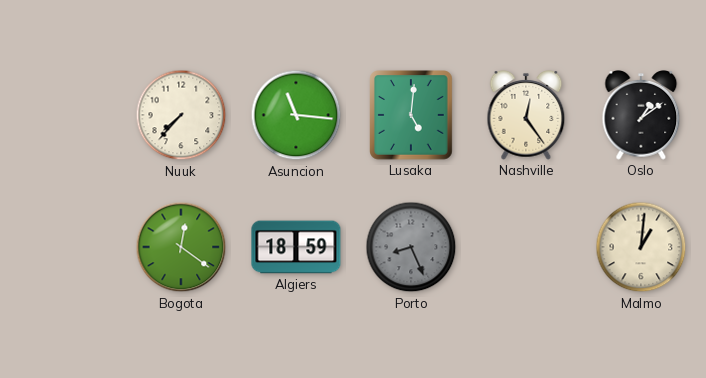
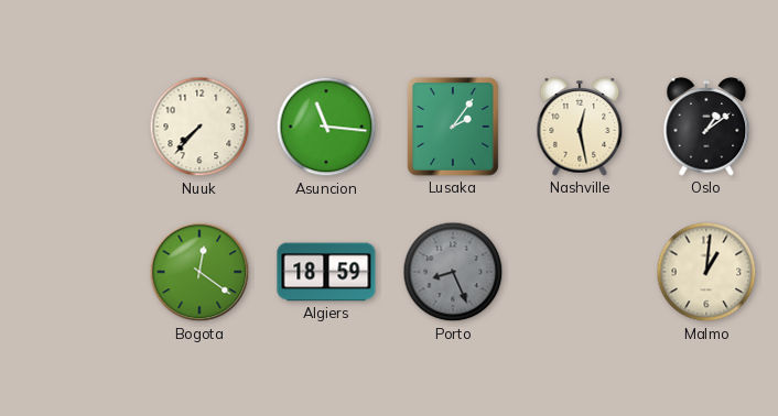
Lusaka: 5:01 -> 2:06 (454, 128)
Nashville: 12:24 -> 12:28 (580, 127)
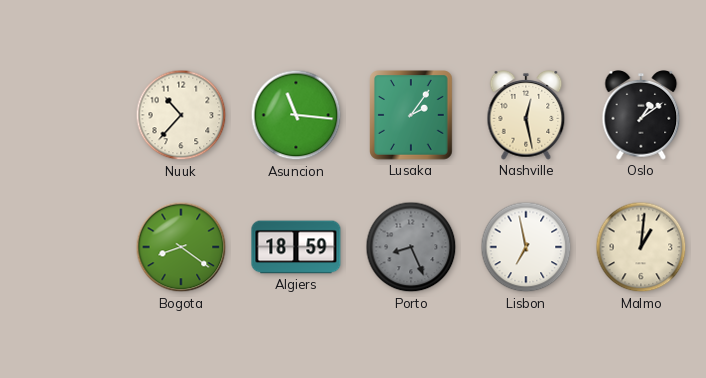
Nuuk: 7:37 -> 10:37 (181, 115)
Bogota: 12:21 -> 8:21 (181, 247)
Lisbon: none -> 6:58 (526, 247)
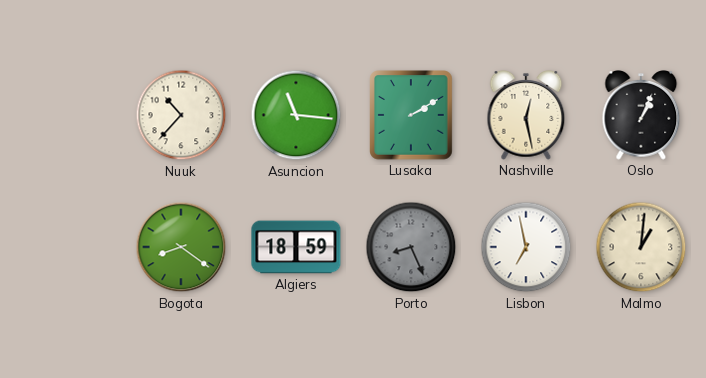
Lusaka: 2:06 -> 2:10 (412, 116)
Oslo: 1:09 -> 1:04 (641, 115)
